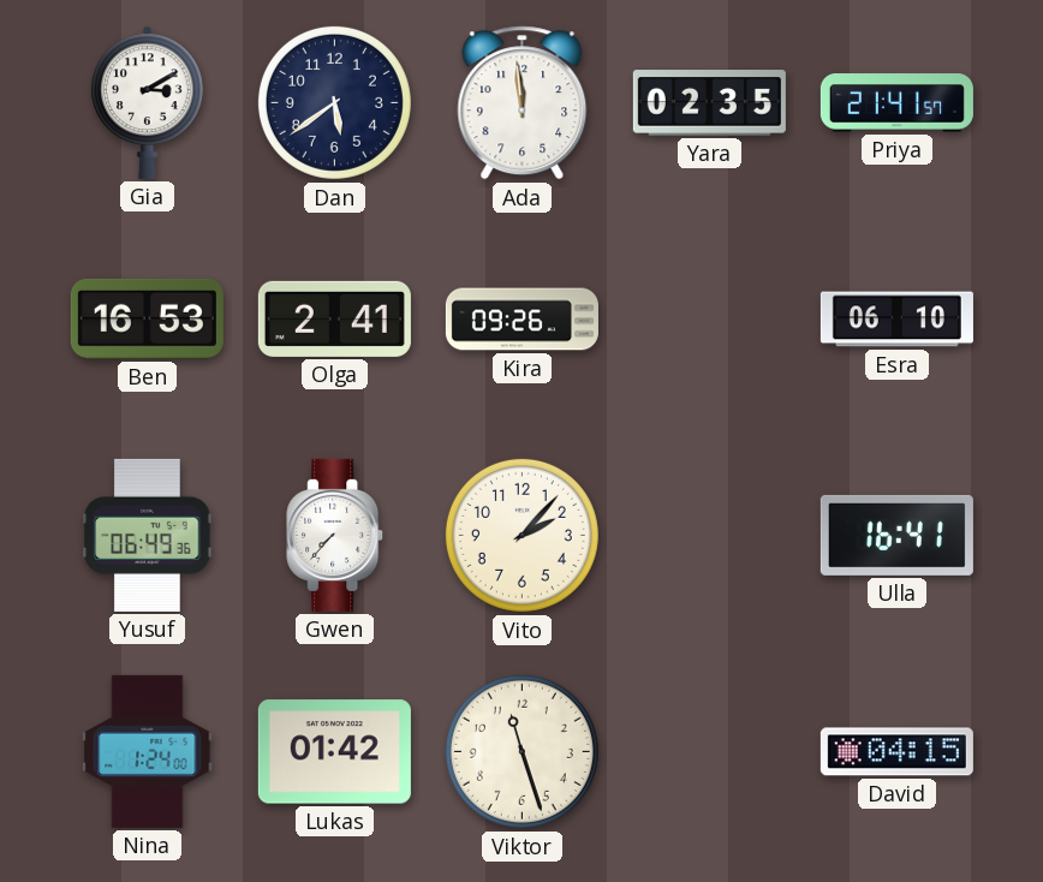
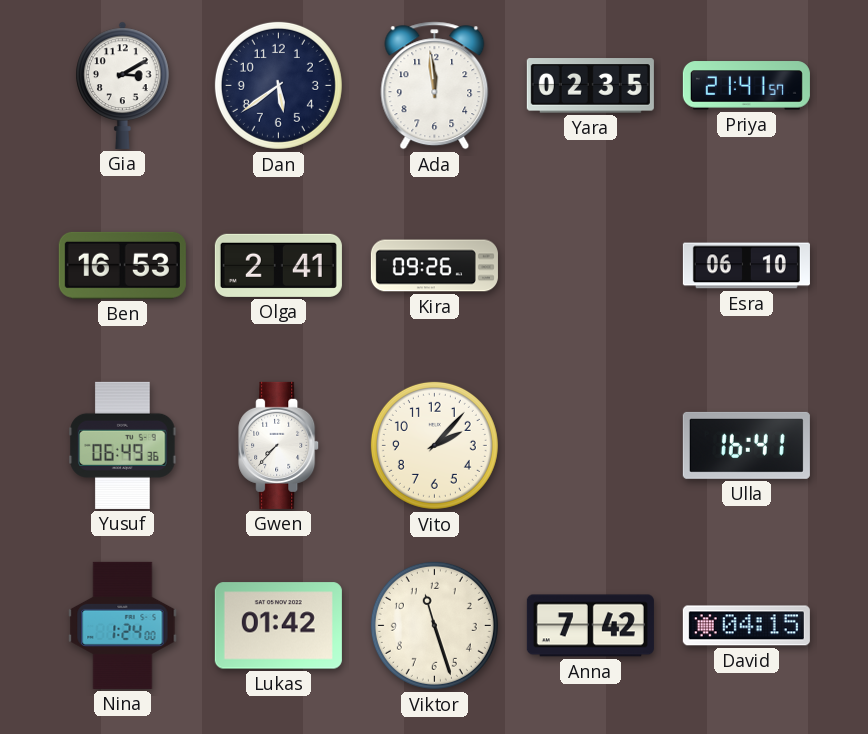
Anna: none -> 7:42 (590, 626)
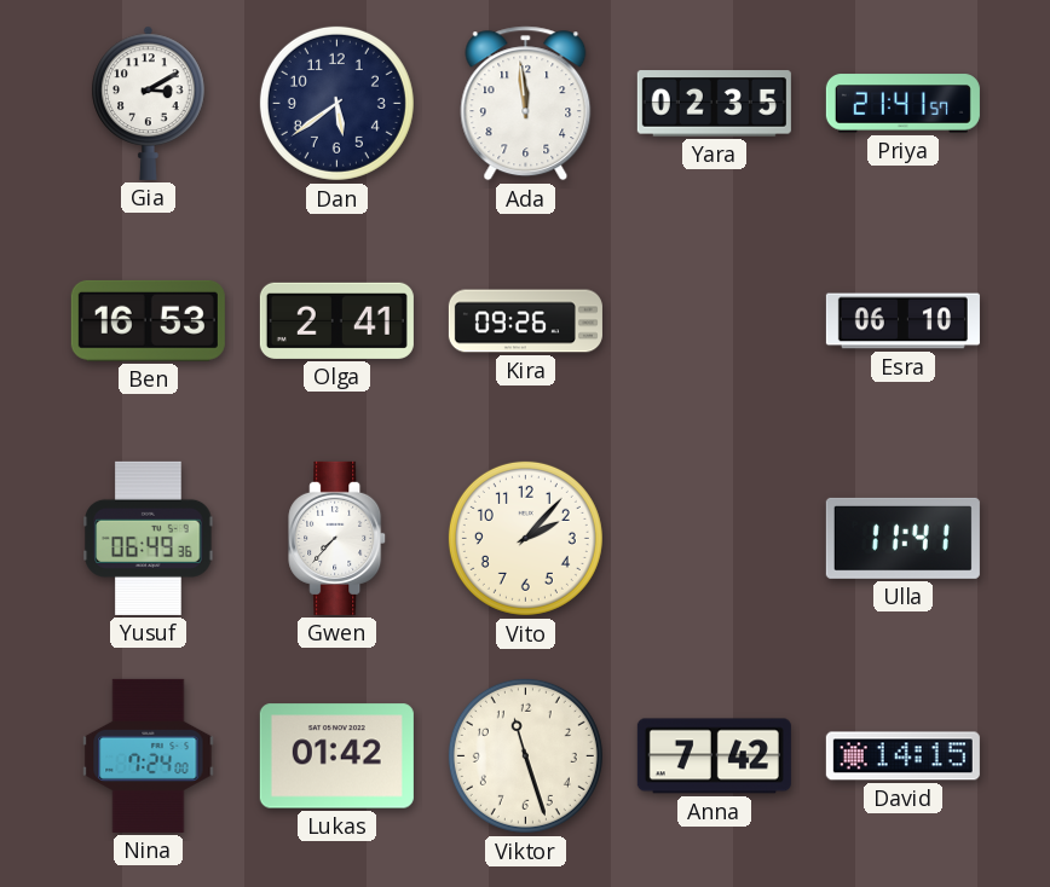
Ulla: 16:41 -> 11:41 (902, 538)
Nina: 1:24 -> 7:24 (149, 755)
David: 04:15 -> 14:15 (902, 756)
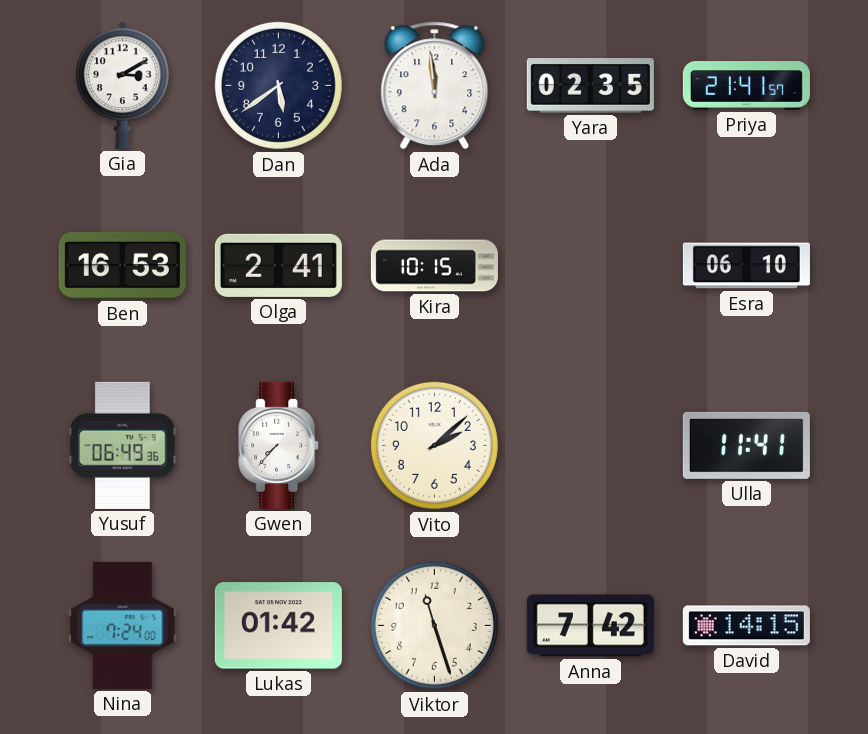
Kira: 09:26 -> 10:15 (434, 266)
Vito: 2:07 -> 2:08 (434, 445)
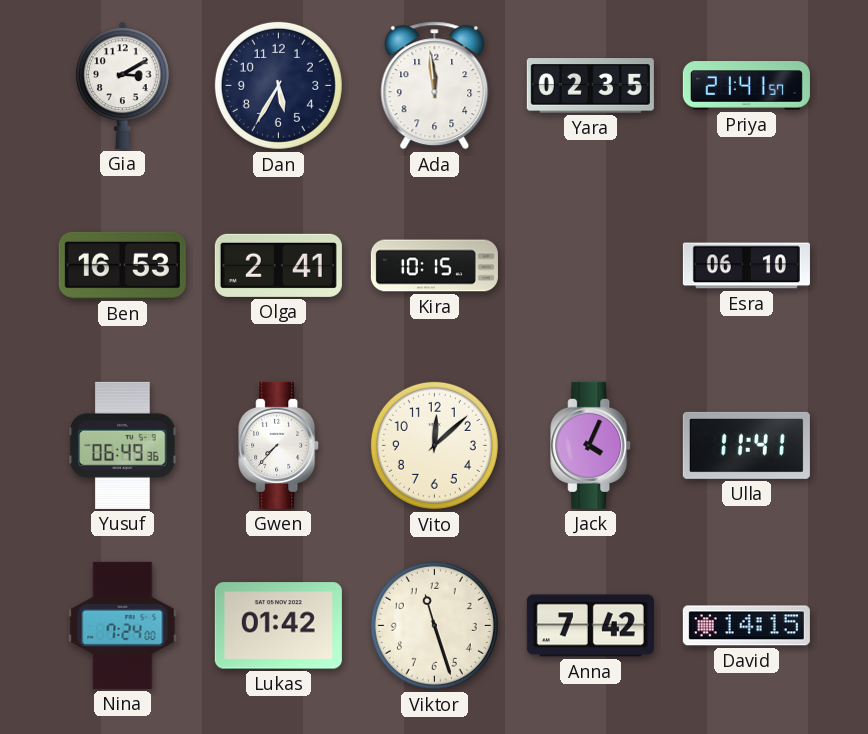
Dan: 5:39 -> 5:35 (278, 85)
Vito: 2:08 -> 12:08 (434, 445)
Jack: none -> 4:04 (591, 445)
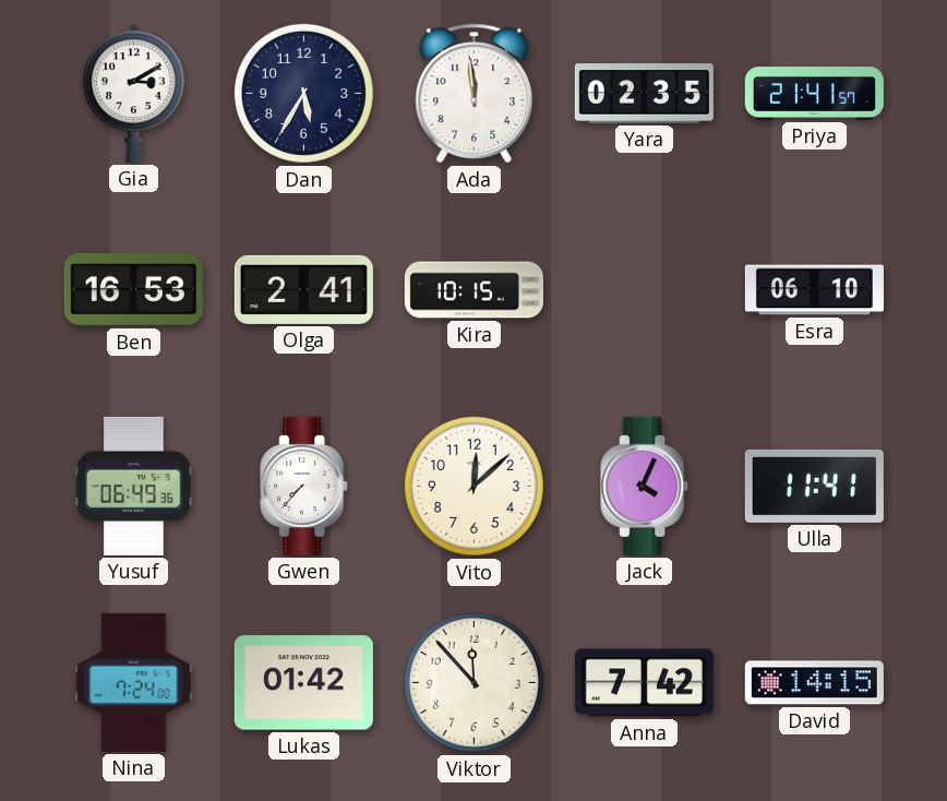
Viktor: 11:27 -> 11:53 (474, 682)
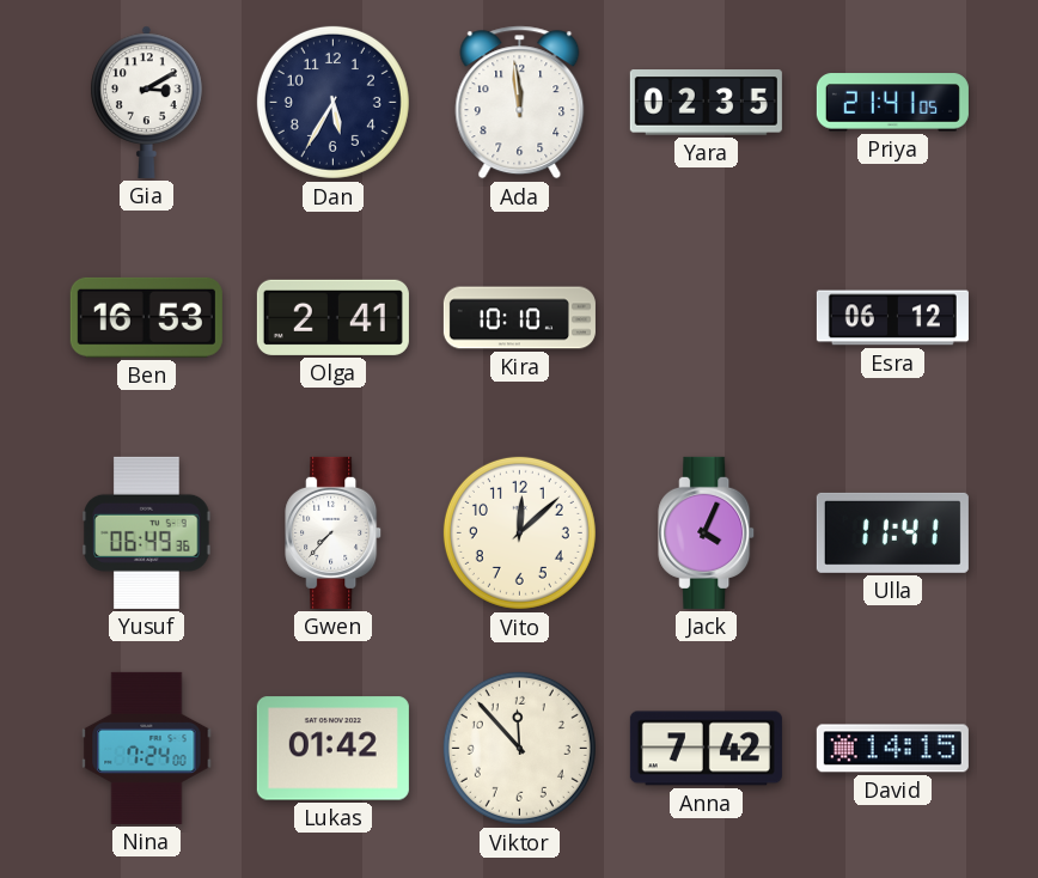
Priya: 21:41:57 -> 21:41:05 (892, 103)
Kira: 10:15 -> 10:10 (519, 318)
Esra: 06:10 -> 06:12 (892, 318)
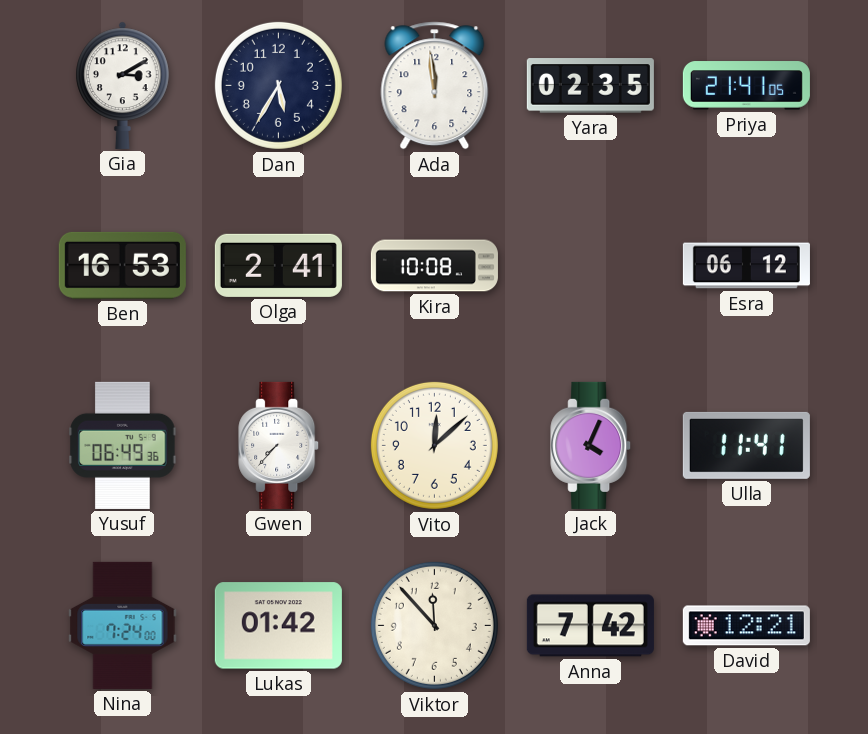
Kira: 10:10 -> 10:08 (434, 266)
David: 14:15 -> 12:21 (746, 626)
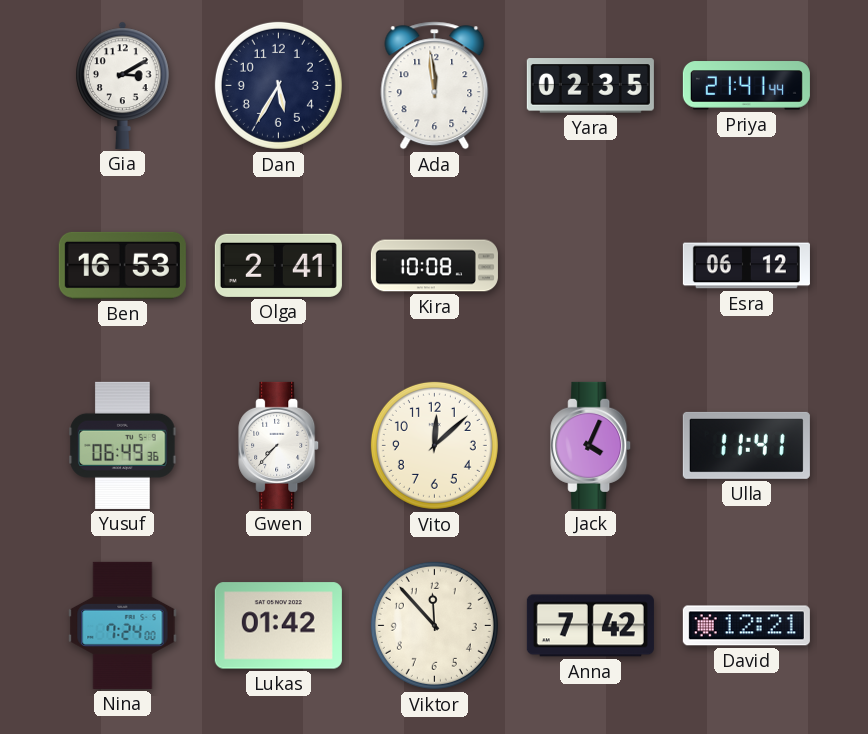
Priya: 21:41:05 -> 21:41:44 (746, 86)
